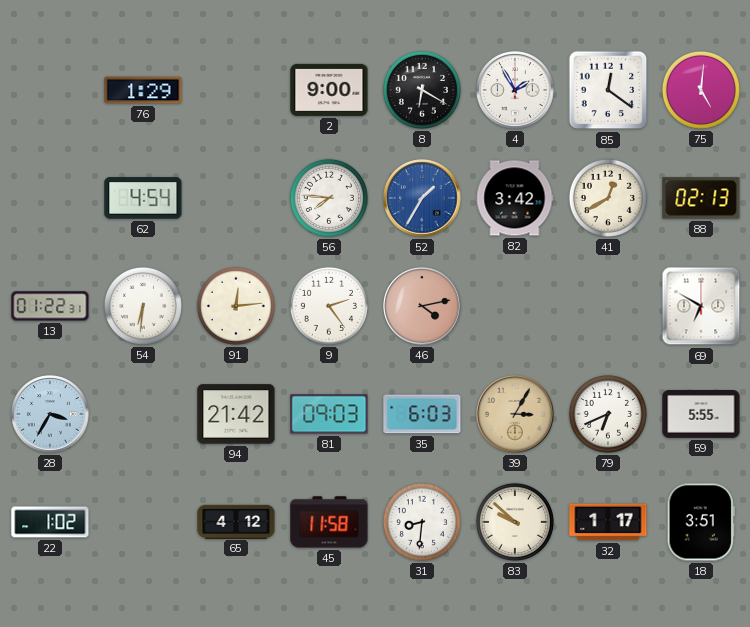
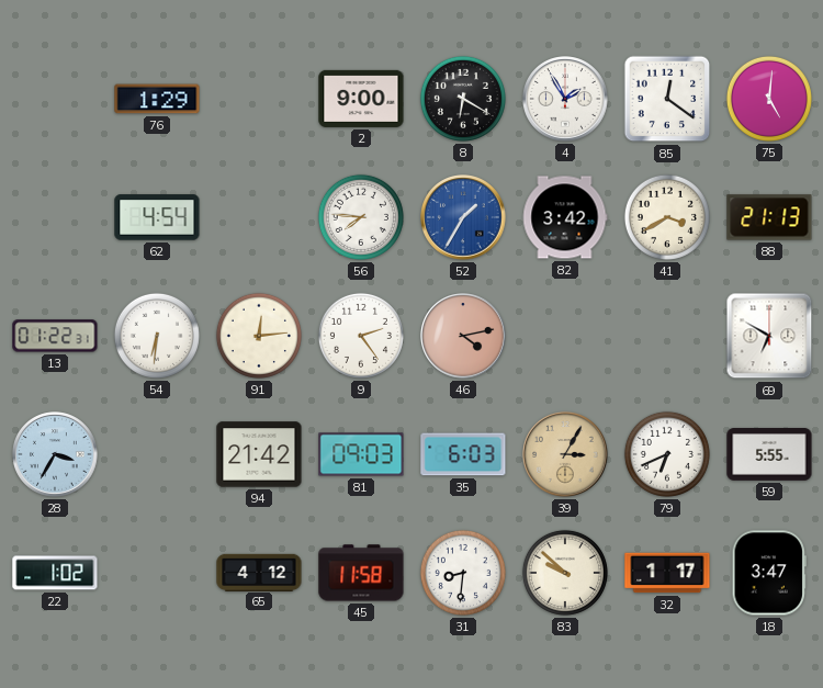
41: 12:40 -> 3:40 (667, 217)
88: 02:13 -> 21:13 (769, 217)
18: 3:51 -> 3:47 (768, 573)
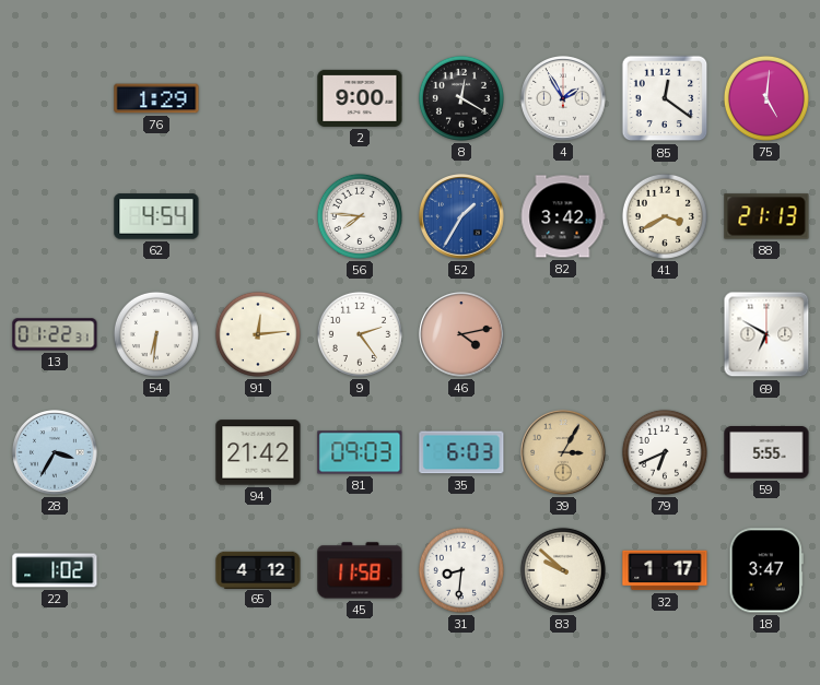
8: 6:20 -> 12:20 (461, 98)
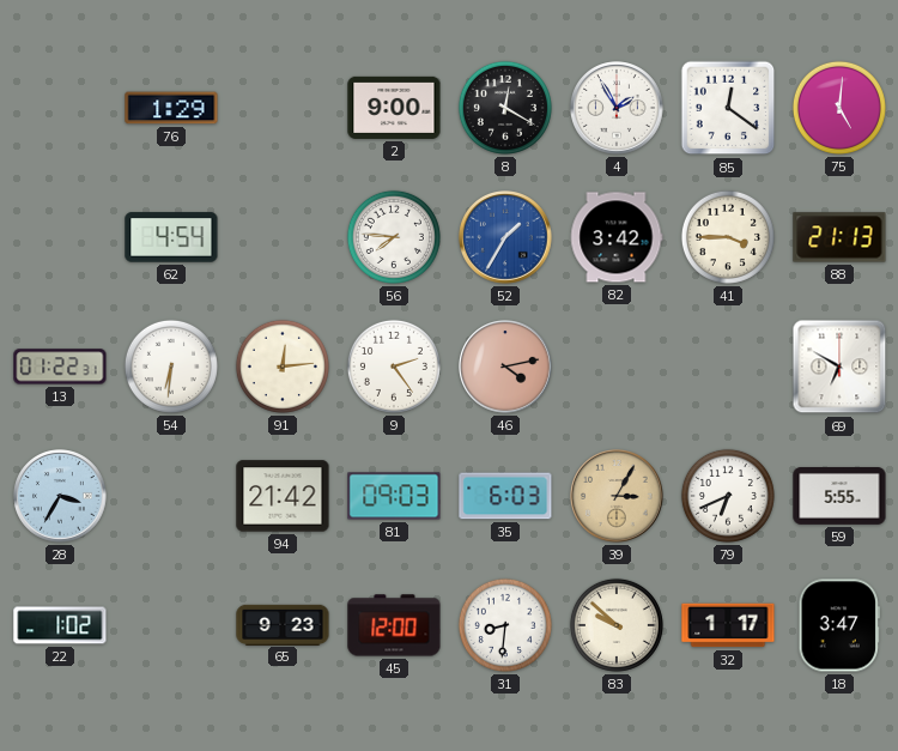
41: 3:40 -> 3:45 (728, 237)
65: 4:12 -> 9:23 (283, 624)
45: 11:58 -> 12:00 (394, 625)
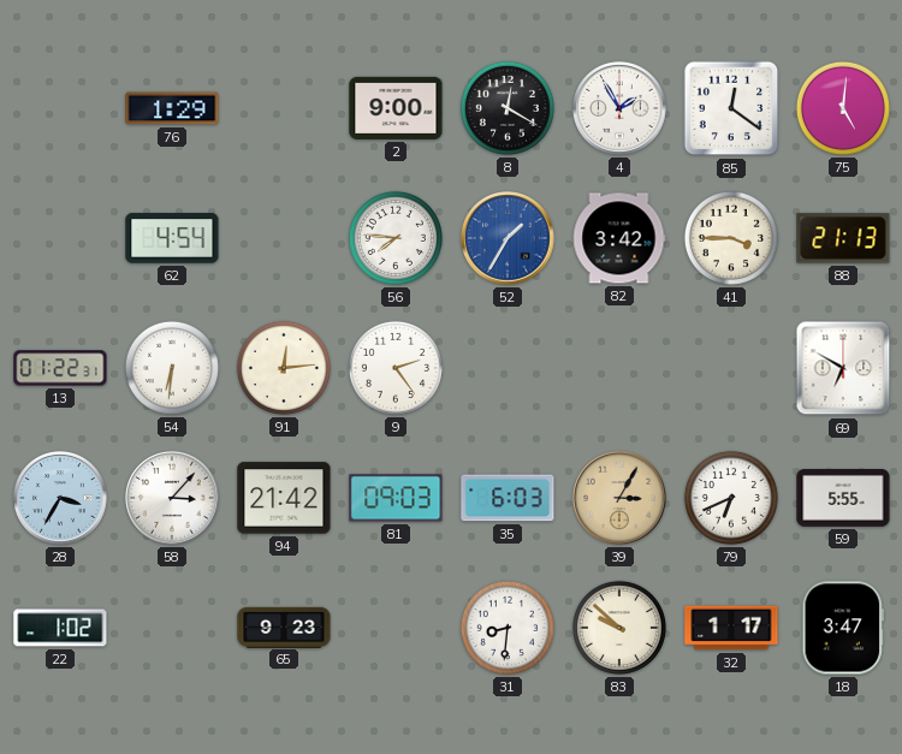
46: 4:13 -> none (505, 367)
58: none -> 3:07 (172, 498)
45: 12:00 -> none (394, 625)
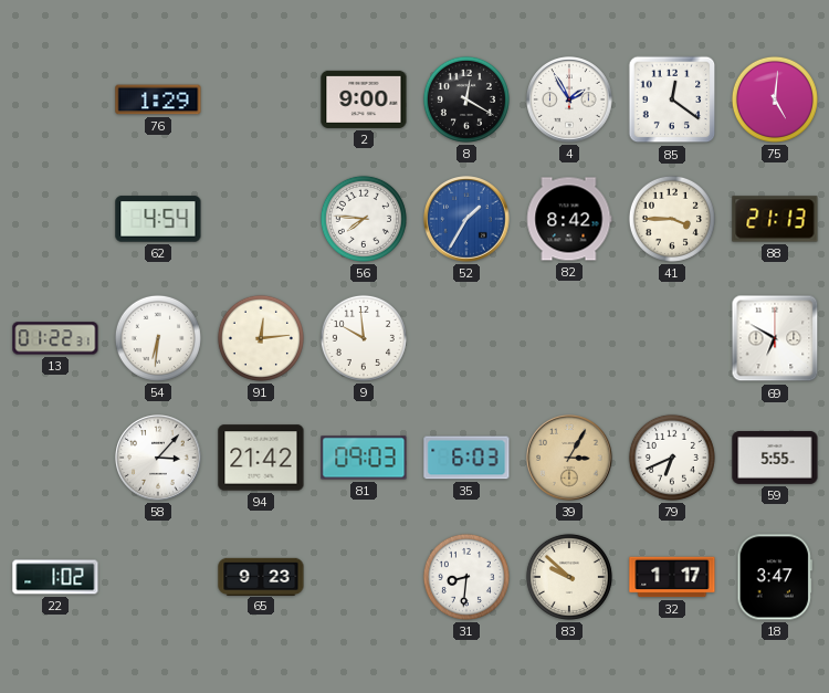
82: 3:42 -> 8:42 (569, 219)
9: 2:24 -> 9:59 (364, 338)
28: 3:35 -> none (60, 498)
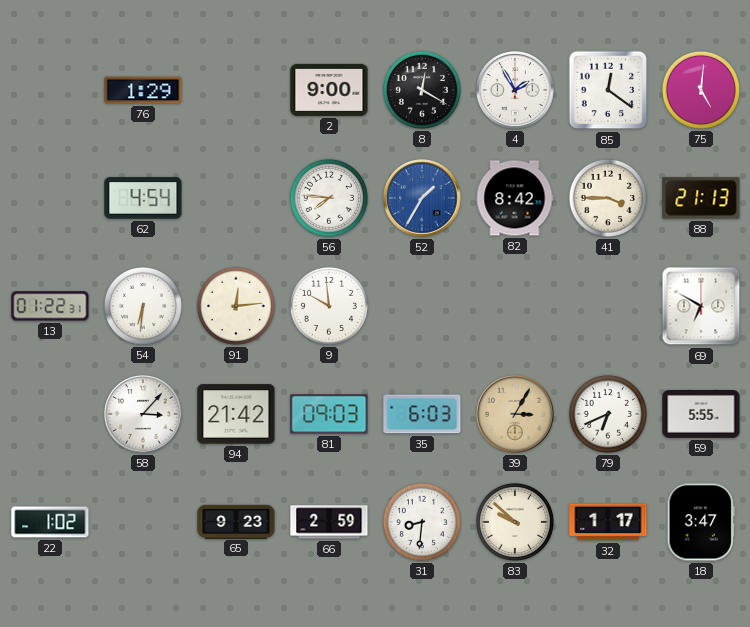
66: none -> 2:59 (329, 522)
